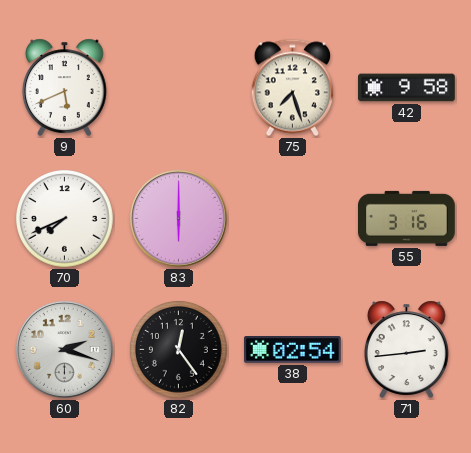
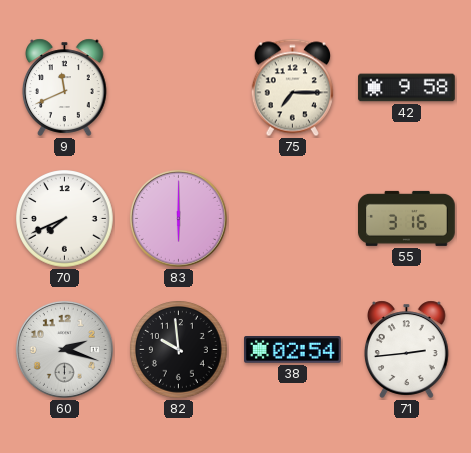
9: 5:41 -> 11:41 (64, 87)
75: 7:27 -> 7:15 (292, 88)
82: 12:24 -> 9:59 (179, 350)
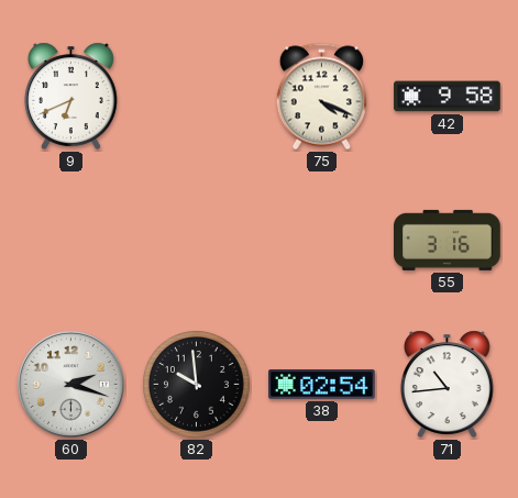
9: 11:41 -> 6:41 (70, 96)
75: 7:15 -> 4:19 (321, 97)
70: 7:41 -> none (65, 219)
83: 6:00 -> none (178, 218)
71: 2:44 -> 10:44 (447, 384)
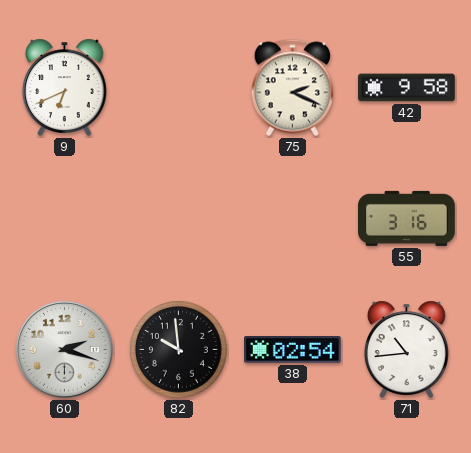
75: 4:19 -> 2:19 (292, 88)
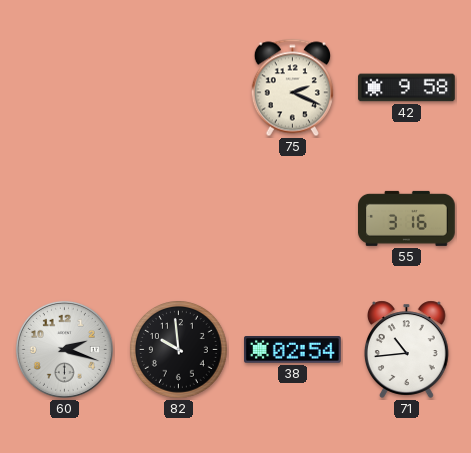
9: 6:41 -> none (64, 87)
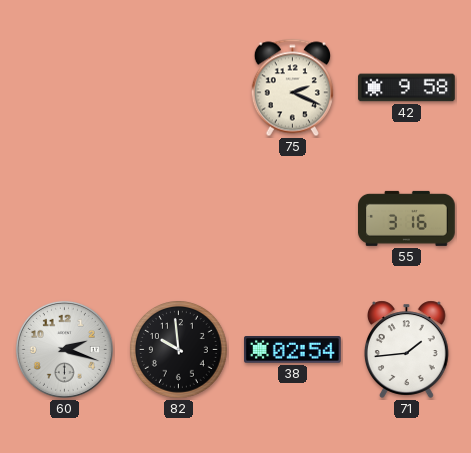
71: 10:44 -> 1:44 (406, 349)
